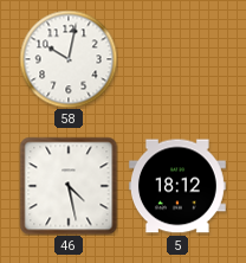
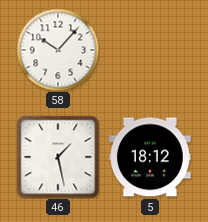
58: 10:02 -> 10:07 (58, 50)
46: 4:28 -> 1:28 (58, 157)
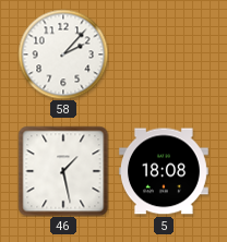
58: 10:07 -> 2:07 (63, 55)
5: 18:12 -> 18:08 (164, 171)
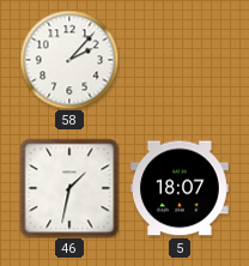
46: 1:28 -> 1:32 (69, 188)
5: 18:08 -> 18:07 (180, 188)
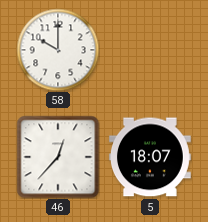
58: 2:07 -> 10:00 (58, 50)
46: 1:32 -> 12:37 (58, 157)
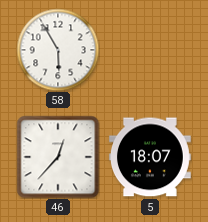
58: 10:00 -> 5:55 (58, 50)
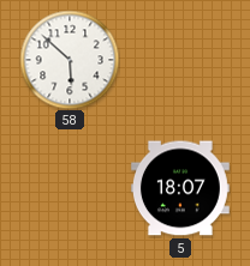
58: 5:55 -> 5:52 (70, 60)
46: 12:37 -> none (58, 157)
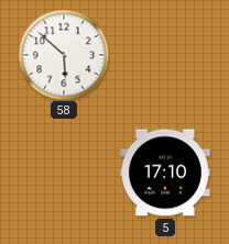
5: 18:07 -> 17:10 (165, 173)
